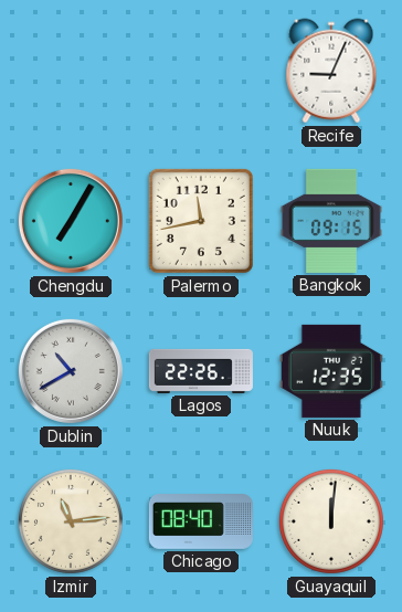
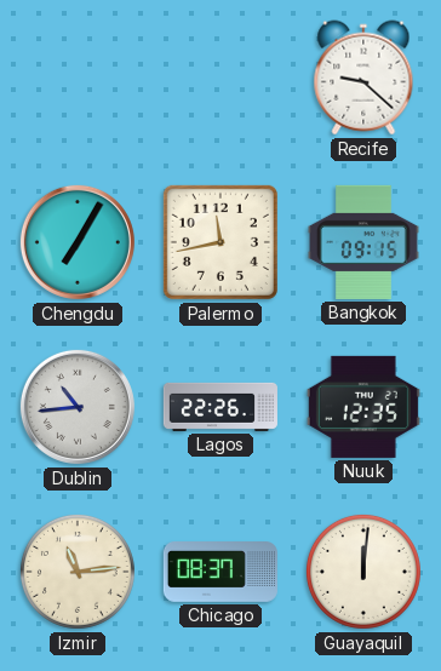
Recife: 9:04 -> 9:22 (363, 78)
Dublin: 10:40 -> 10:44 (78, 407)
Chicago: 08:40 -> 08:37 (220, 573)
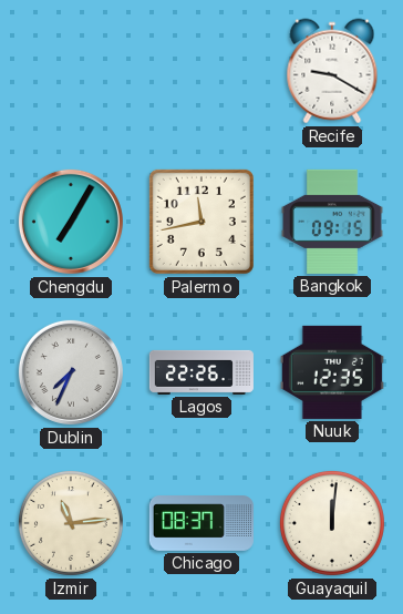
Recife: 9:22 -> 9:20 (332, 71)
Dublin: 10:44 -> 7:34 (71, 372)
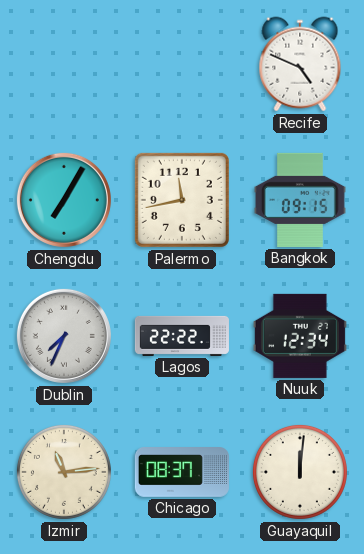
Recife: 9:20 -> 4:49 (300, 64)
Lagos: 22:26 -> 22:22 (182, 336)
Nuuk: 12:35 -> 12:34 (300, 336)
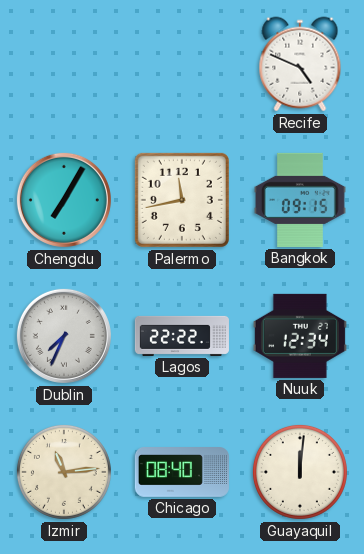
Chicago: 08:37 -> 08:40 (182, 473)
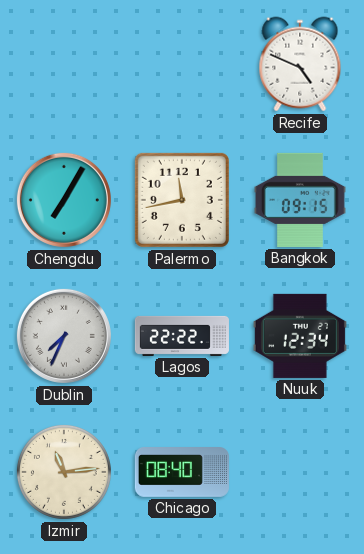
Guayaquil: 12:01 -> none (300, 472)
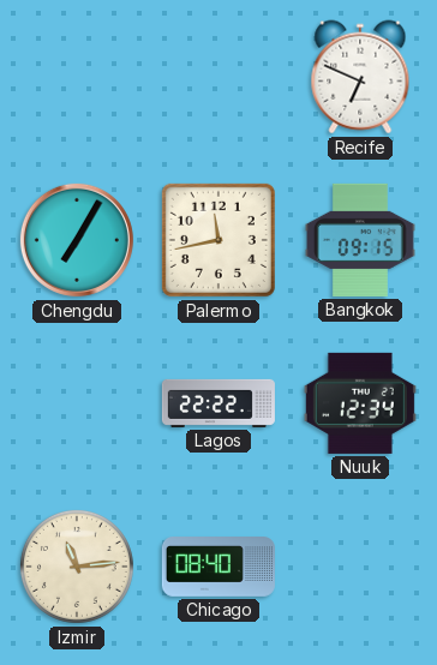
Recife: 4:49 -> 6:49 (360, 77)
Dublin: 7:34 -> none (64, 336)
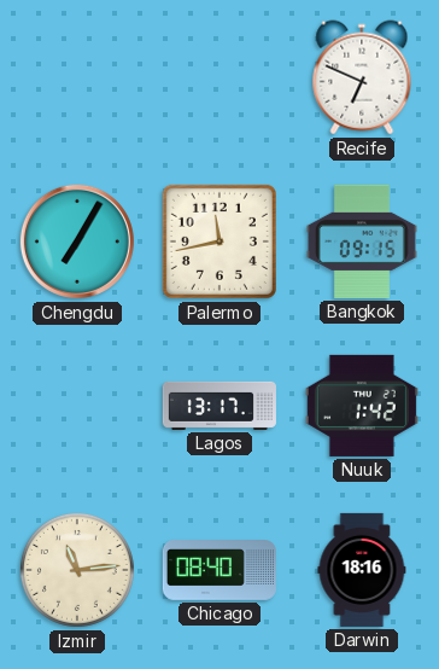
Lagos: 22:22 -> 13:17 (219, 406)
Nuuk: 12:34 -> 1:42 (362, 406)
Darwin: none -> 18:16 (362, 570)
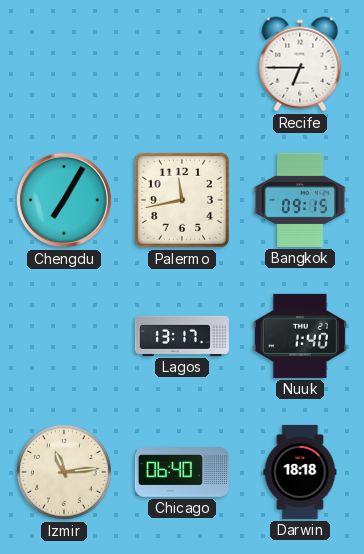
Recife: 6:49 -> 6:45 (300, 64)
Nuuk: 1:42 -> 1:40 (300, 336)
Chicago: 08:40 -> 06:40 (182, 473)
Darwin: 18:16 -> 18:18 (300, 472)
